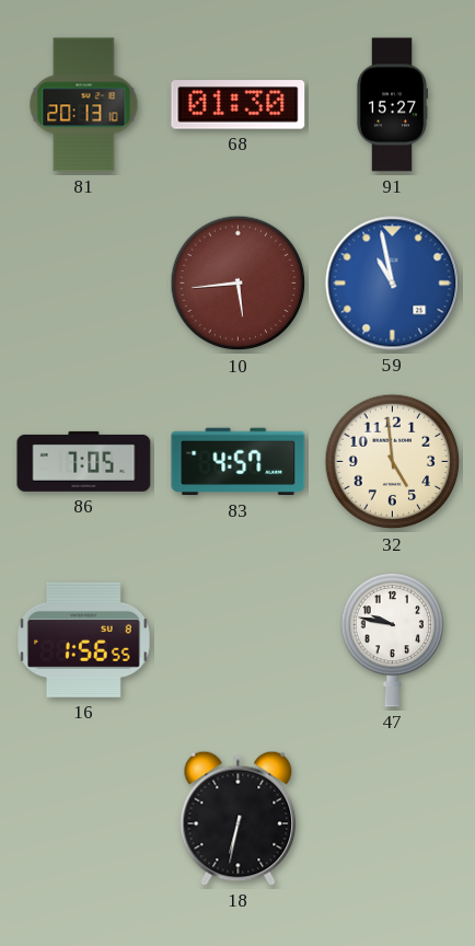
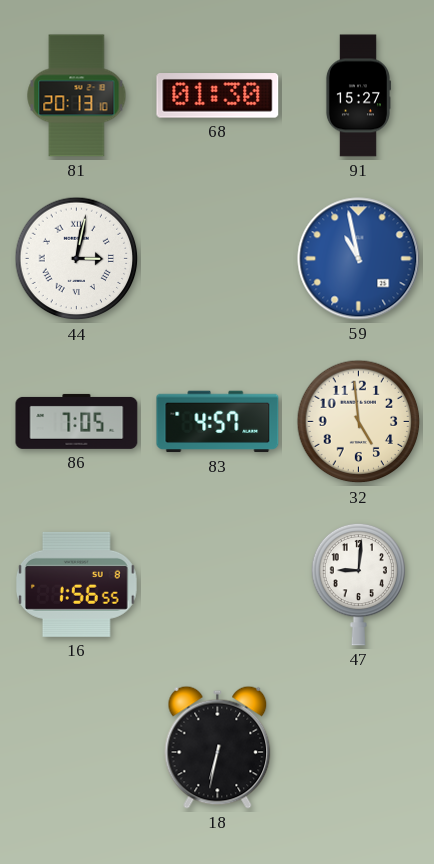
44: none -> 3:02 (77, 259)
10: 5:44 -> none (239, 284)
47: 9:47 -> 9:01 (359, 584)
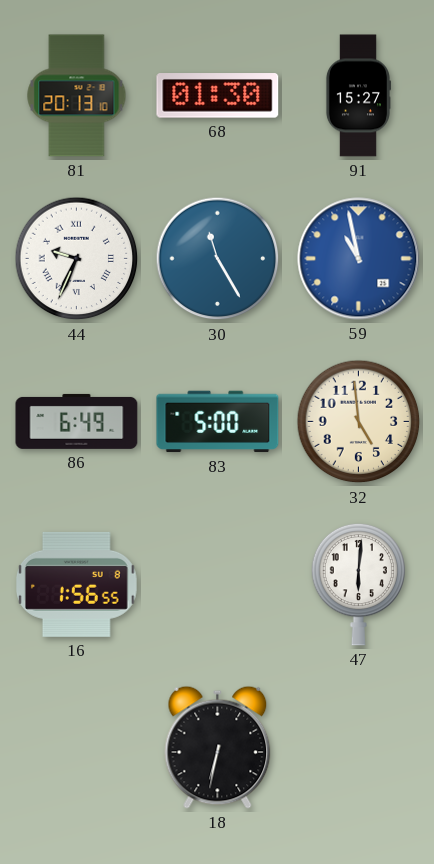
44: 3:02 -> 9:34 (77, 259)
30: none -> 11:25 (218, 259)
86: 7:05 -> 6:49 (77, 421)
83: 4:57 -> 5:00 (218, 422)
47: 9:01 -> 6:01 (359, 584)
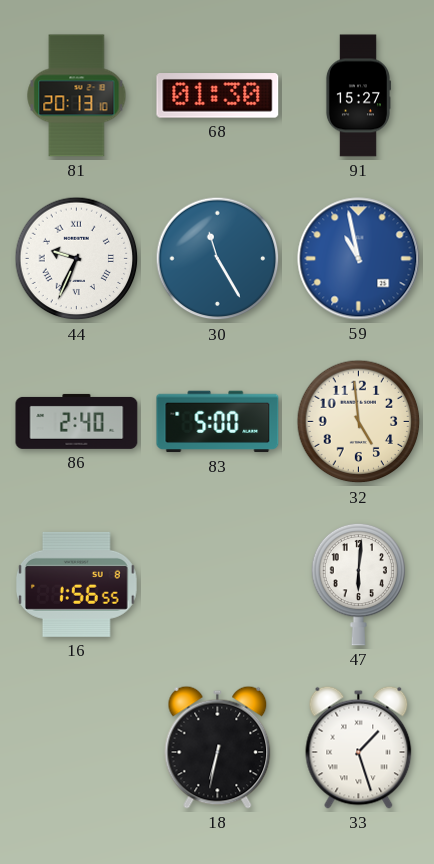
86: 6:49 -> 2:40 (77, 421)
33: none -> 1:27 (359, 747)
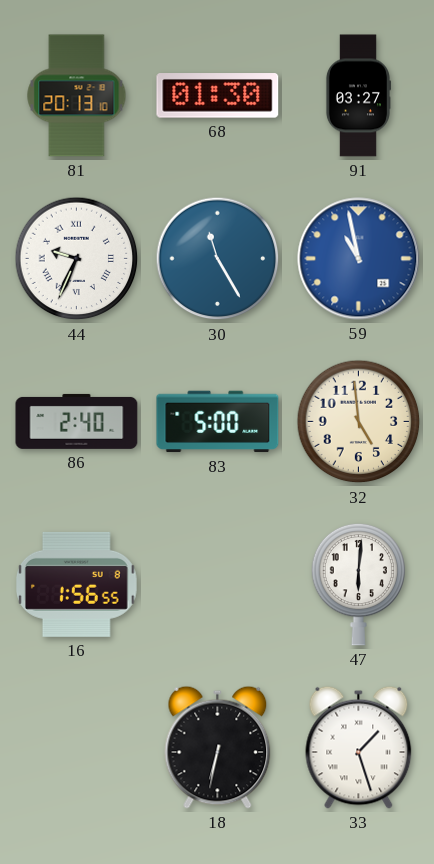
91: 15:27 -> 03:27 (358, 96)
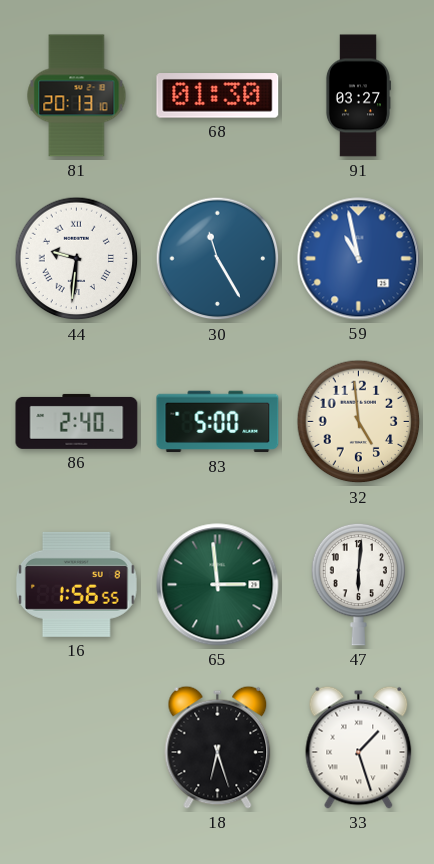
44: 9:34 -> 9:31 (77, 259)
65: none -> 2:59 (218, 585)
18: 6:32 -> 6:27 (218, 747)
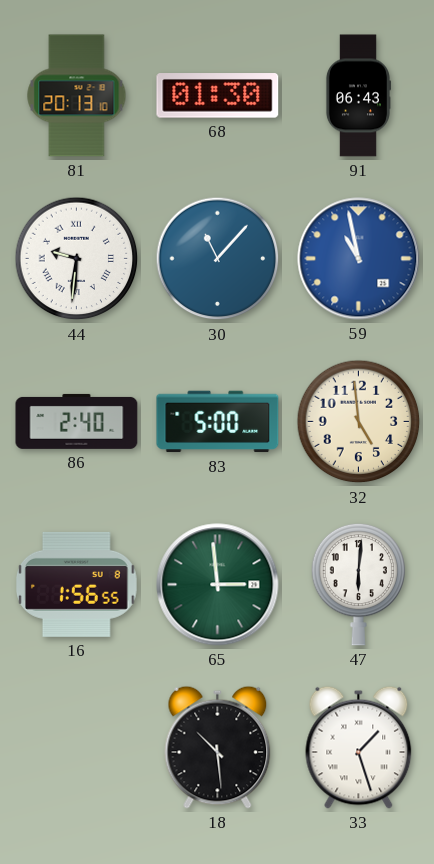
91: 03:27 -> 06:43 (358, 96)
30: 11:25 -> 11:07 (218, 259)
18: 6:27 -> 10:29 (218, 747)
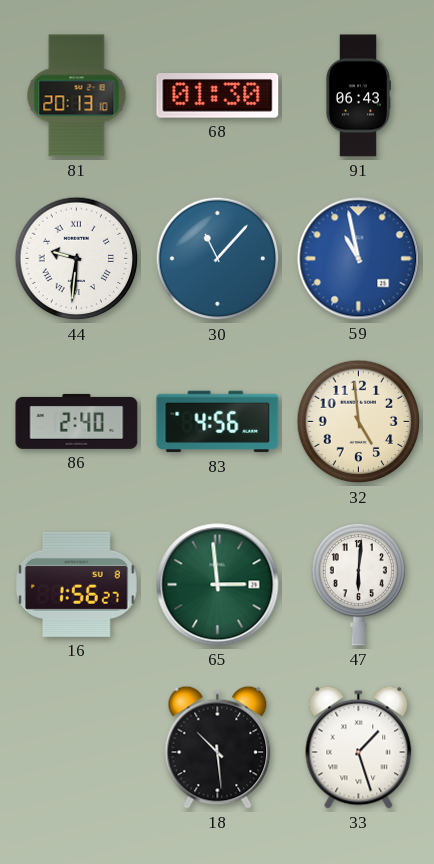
83: 5:00 -> 4:56 (218, 422)
16: 1:56:55 -> 1:56:27 (77, 584)
